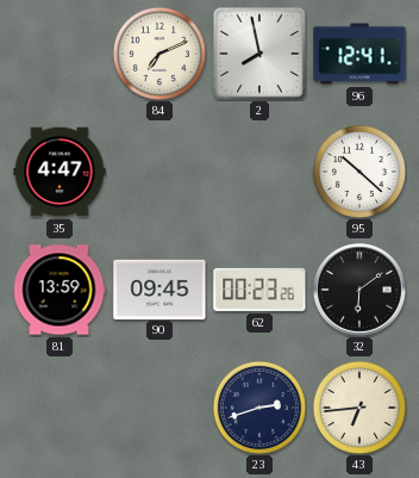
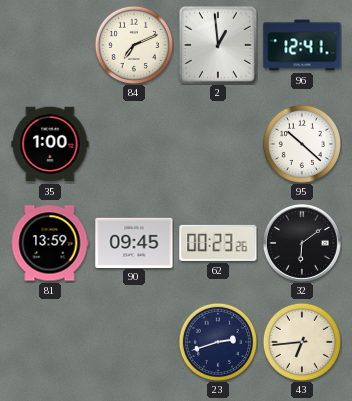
2: 7:58 -> 12:59 (218, 45)
35: 4:47 -> 1:00 (50, 144)
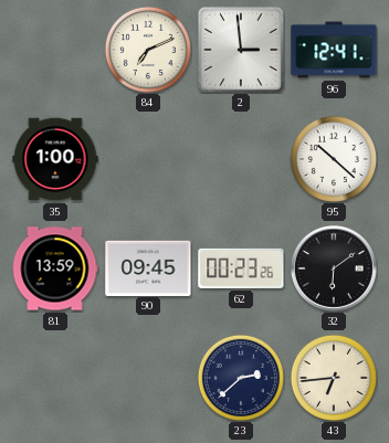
2: 12:59 -> 2:59 (241, 50)
23: 2:42 -> 2:38 (241, 378)
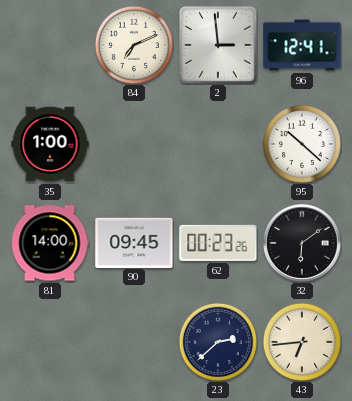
81: 13:59 -> 14:00 (50, 243)
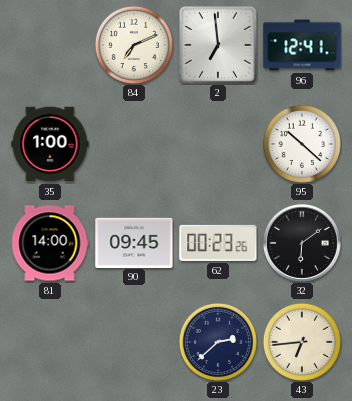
2: 2:59 -> 6:59 (218, 45)
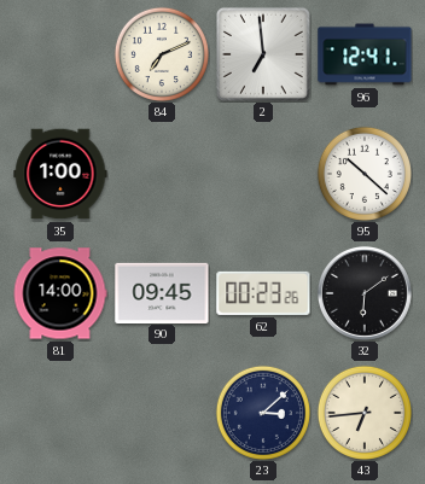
23: 2:38 -> 3:08 (263, 413)
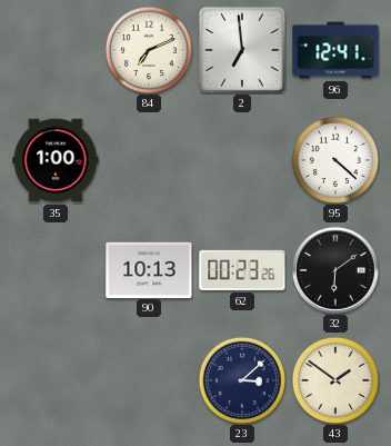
95: 10:22 -> 4:22 (335, 160)
81: 14:00 -> none (60, 293)
90: 09:45 -> 10:13 (149, 269)
43: 6:44 -> 1:51 (335, 380)
